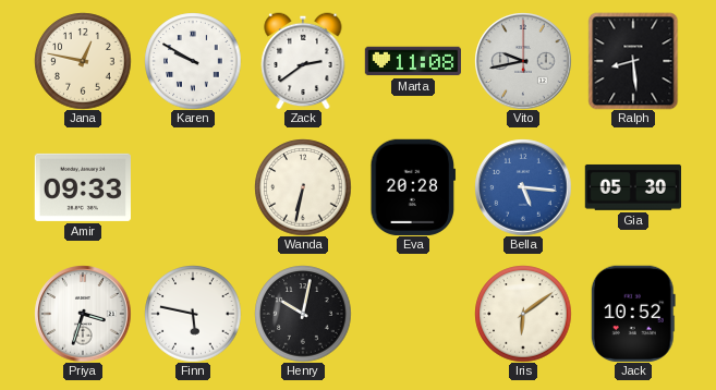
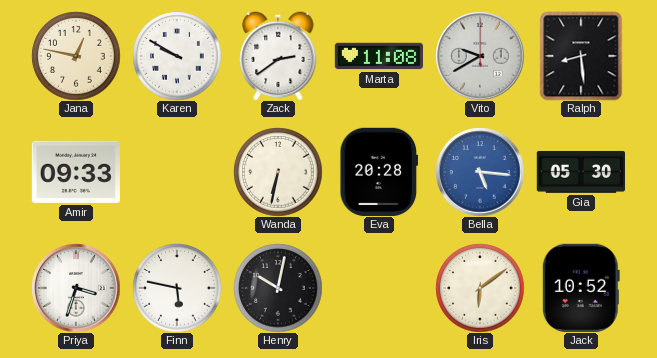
Vito: 9:43 -> 9:40 (480, 56)
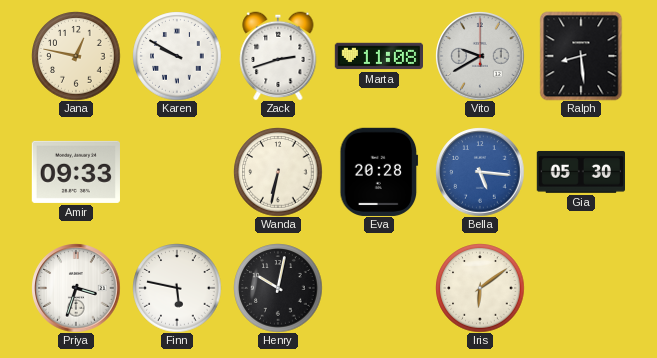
Zack: 2:39 -> 2:42 (278, 56)
Jack: 10:52 -> none (581, 288)
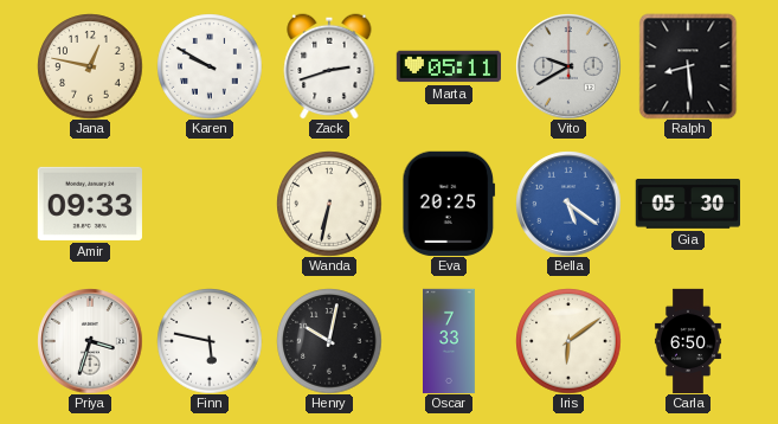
Marta: 11:08 -> 05:11 (448, 66)
Eva: 20:28 -> 20:25 (449, 204)
Bella: 5:16 -> 5:21 (568, 204)
Oscar: none -> 7:33 (450, 341)
Carla: none -> 6:50 (688, 341)
